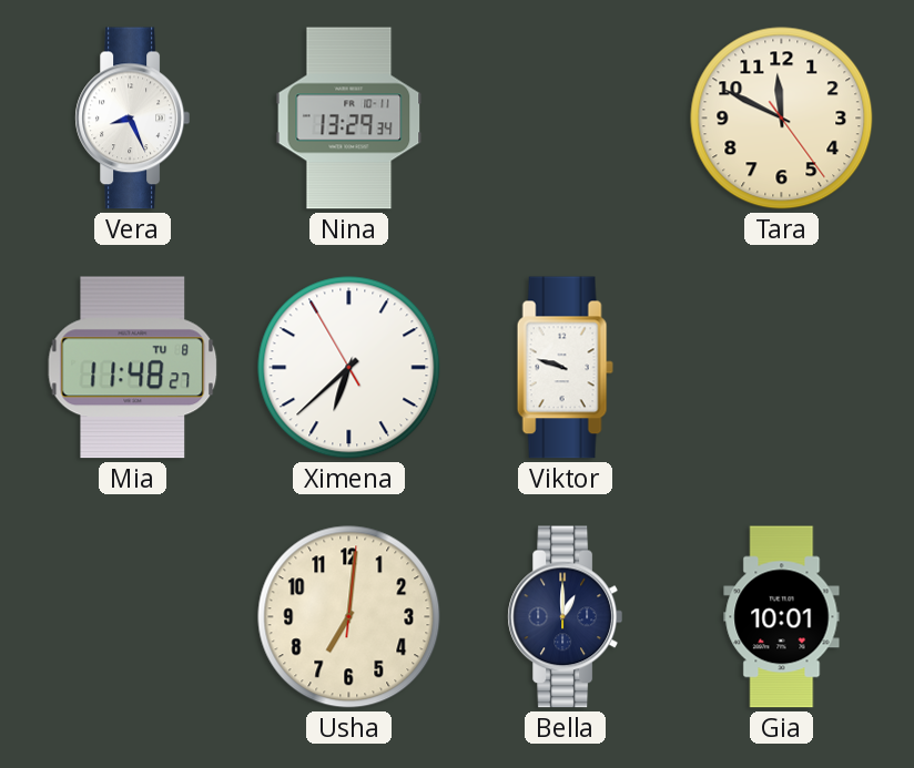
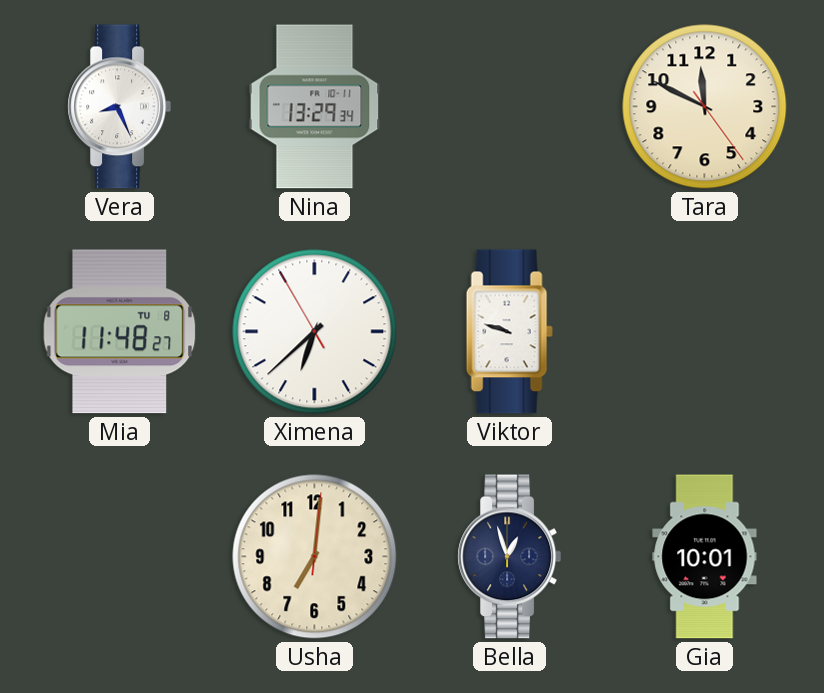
Bella: 1:00 -> 12:57 (509, 557)
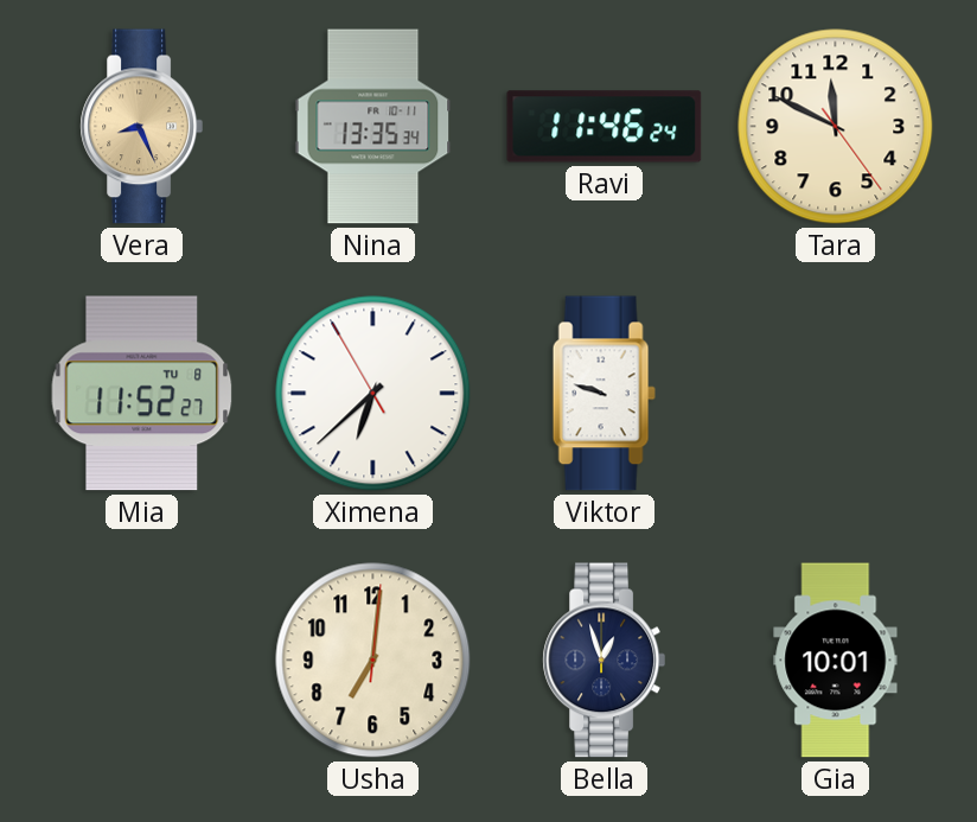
Vera dial: white -> champagne (141, 127)
Nina: 13:29 -> 13:35 (373, 127)
Ravi: none -> 11:46 (605, 127)
Mia: 11:48 -> 11:52 (142, 394)
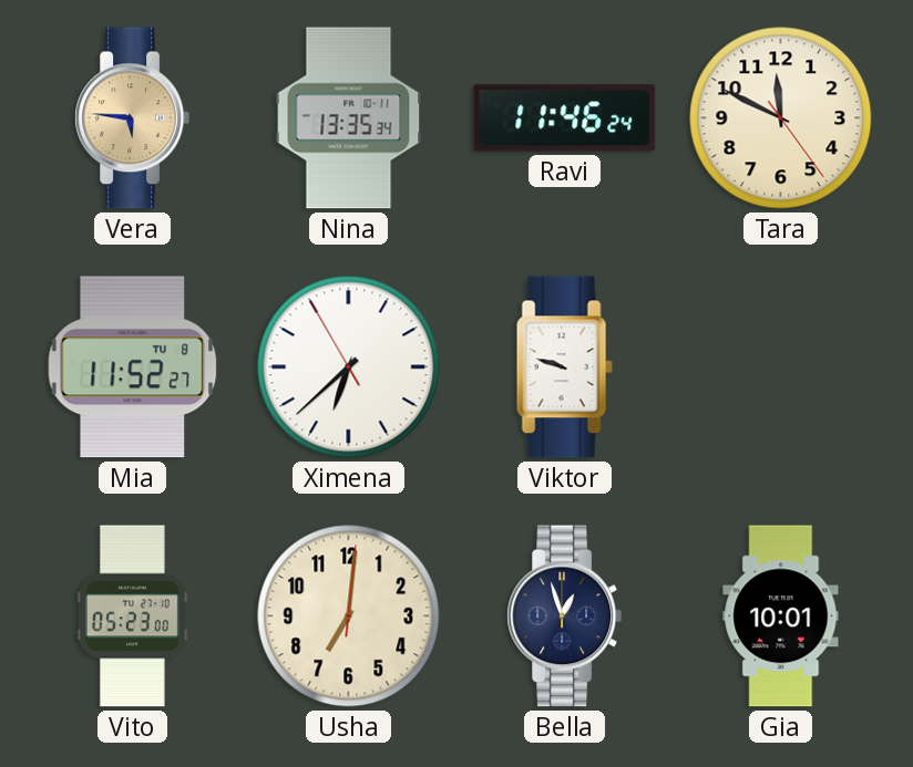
Vera: 8:26 -> 5:46 (132, 118)
Vito: none -> 05:23 (132, 616)
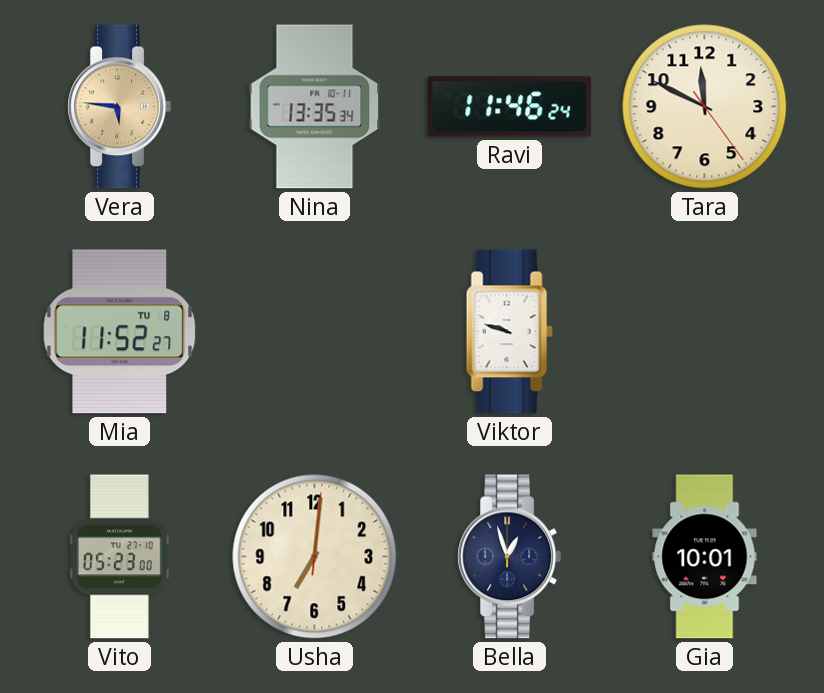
Ximena: 6:37 -> none (349, 367)
